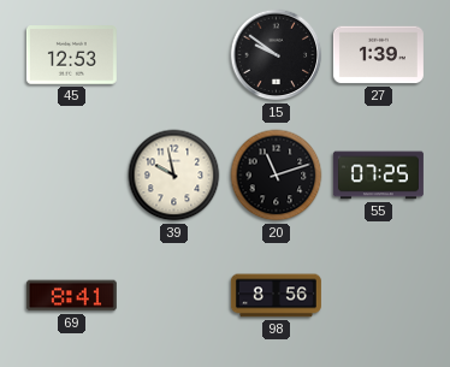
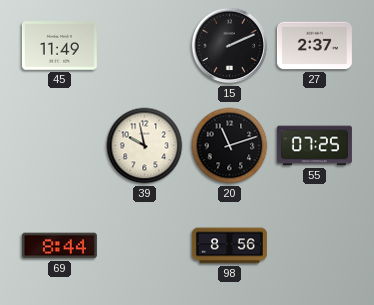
45: 12:53 -> 11:49 (59, 46)
15: 9:51 -> 2:11 (230, 46)
27: 1:39 -> 2:37 (314, 46)
69: 8:41 -> 8:44 (59, 246)
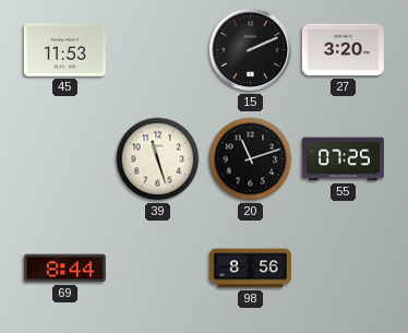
45: 11:49 -> 11:53 (64, 50)
27: 2:37 -> 3:20 (343, 50)
39: 9:58 -> 11:27 (158, 159)
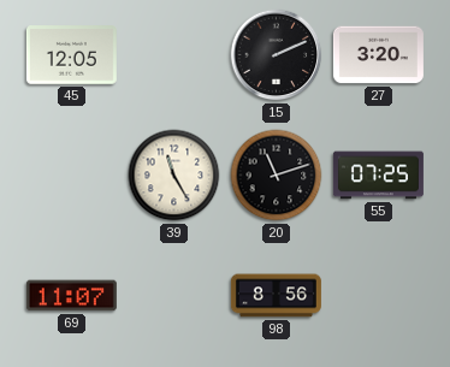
45: 11:53 -> 12:05 (71, 55)
39: 11:27 -> 11:25 (174, 176)
69: 8:44 -> 11:07 (71, 296)
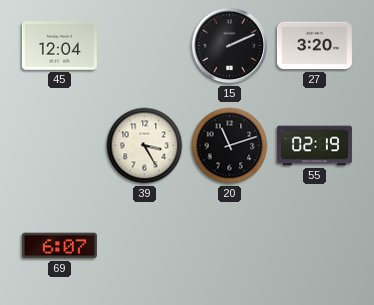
45: 12:05 -> 12:04 (59, 46)
39: 11:25 -> 3:25 (145, 146)
55: 07:25 -> 02:19 (314, 146)
69: 11:07 -> 6:07 (59, 246)
98: 8:56 -> none (276, 296)
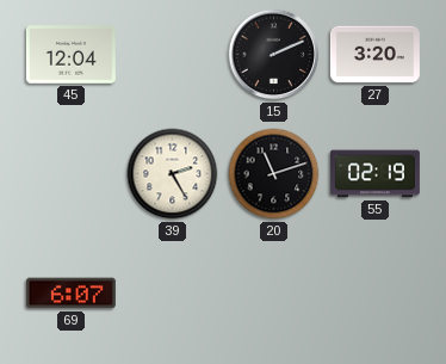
39: 3:25 -> 2:25 (173, 174)
